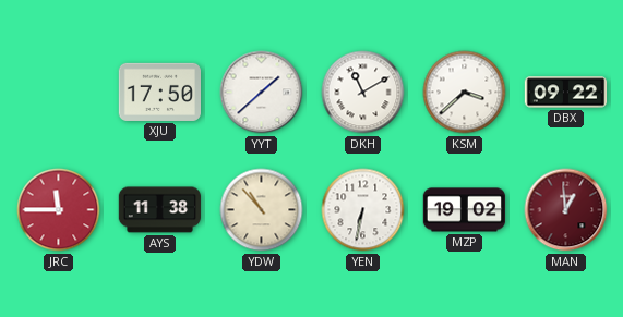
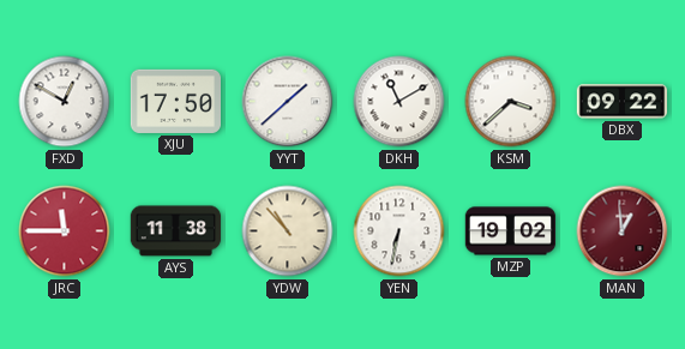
FXD: none -> 12:50 (65, 102)
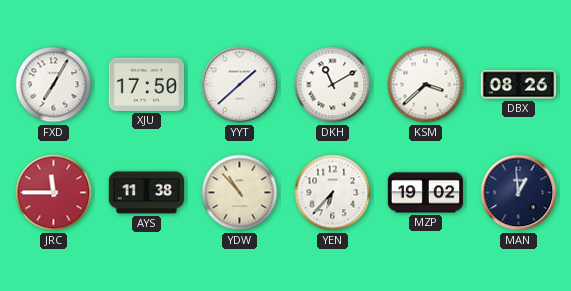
FXD: 12:50 -> 7:05 (54, 85)
DBX: 09:22 -> 08:26 (519, 85)
YEN: 6:32 -> 6:37 (333, 193)
MAN dial: burgundy -> navy (519, 193)
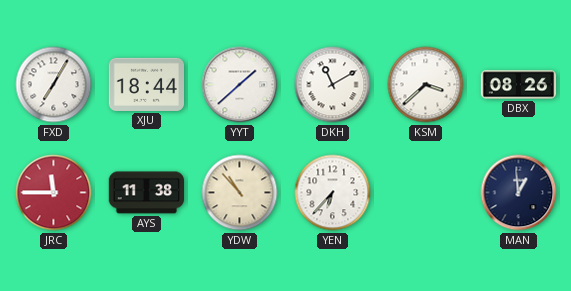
XJU: 17:50 -> 18:44 (147, 84)
MZP: 19:02 -> none (426, 193)
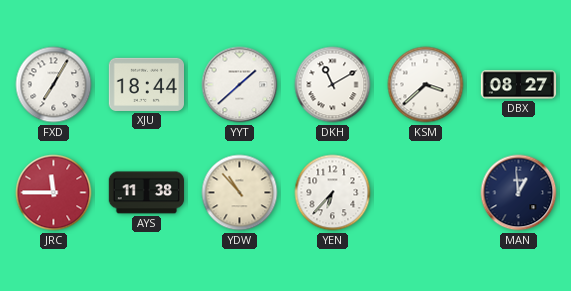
DBX: 08:26 -> 08:27 (519, 85)
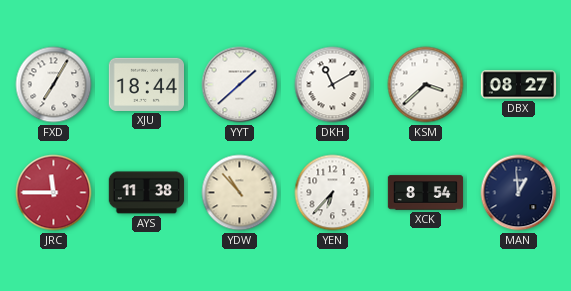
XCK: none -> 8:54 (426, 193)
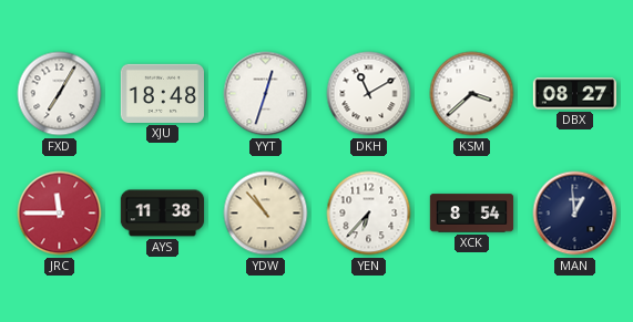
XJU: 18:44 -> 18:48 (163, 93)
YYT: 1:38 -> 12:33 (266, 94)
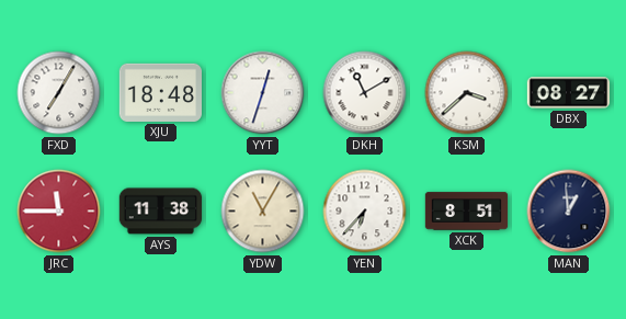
YDW: 10:53 -> 11:05 (263, 212)
XCK: 8:54 -> 8:51 (467, 212)
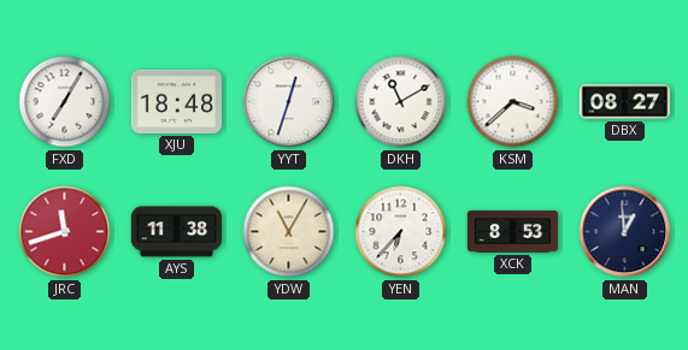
JRC: 11:45 -> 11:42 (65, 232)
XCK: 8:51 -> 8:53 (513, 232)
